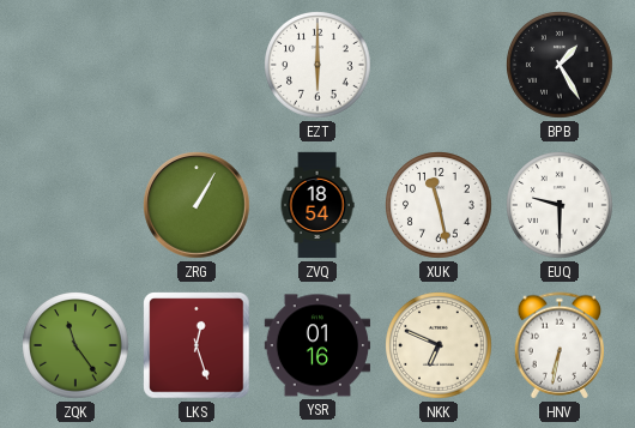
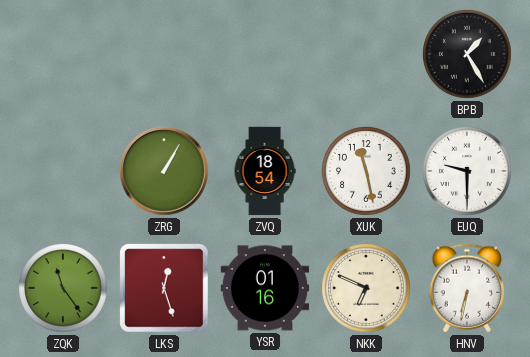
EZT: 6:00 -> none (317, 65)
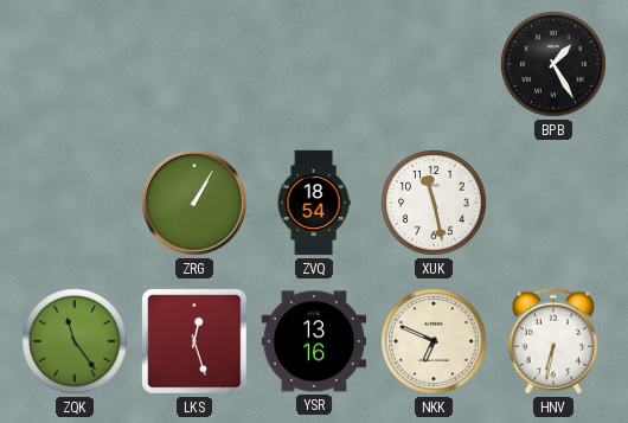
EUQ: 9:30 -> none (467, 171)
YSR: 01:16 -> 13:16 (314, 341)
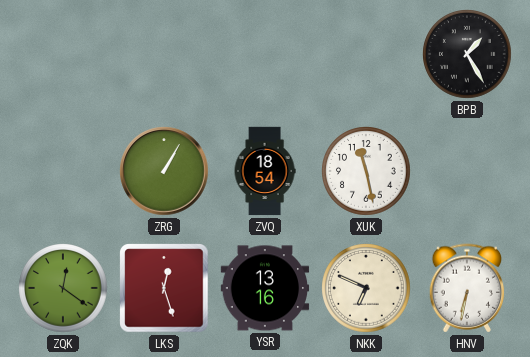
ZQK: 11:24 -> 12:21 (63, 288)
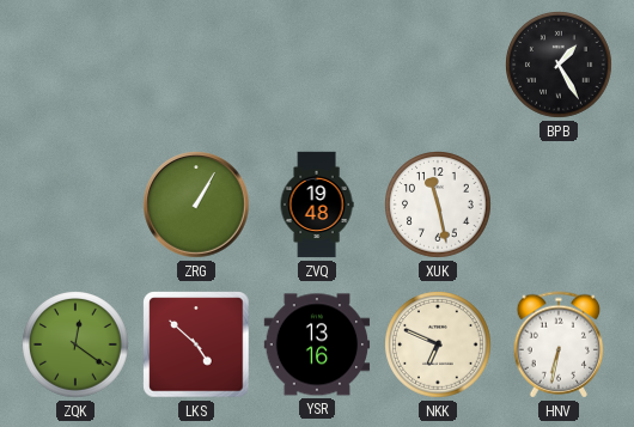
ZVQ: 18:54 -> 19:48 (317, 205)
LKS: 12:27 -> 4:52 (196, 344)
